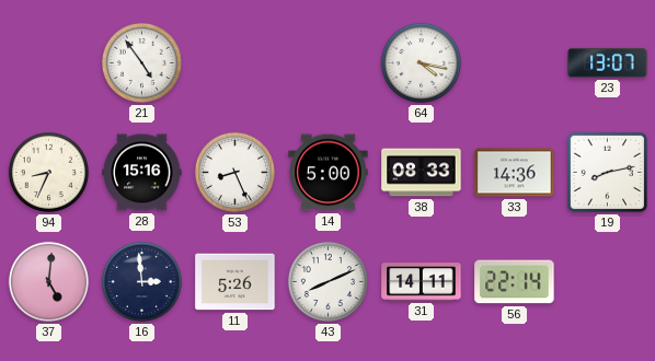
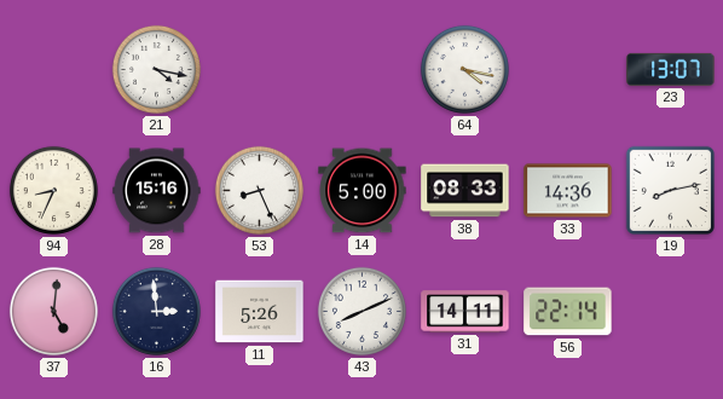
21: 4:54 -> 4:17 (156, 69)
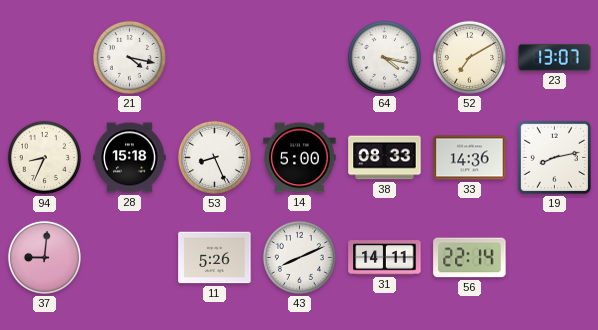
52: none -> 7:10 (469, 57)
28: 15:16 -> 15:18 (130, 158)
37: 5:01 -> 9:01 (44, 257)
16: 2:59 -> none (156, 311)
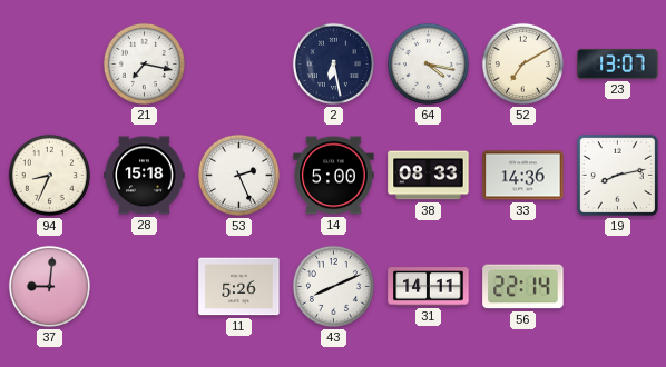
21: 4:17 -> 7:17 (144, 63)
2: none -> 6:28 (333, 63)
53: 8:26 -> 2:26 (238, 175)
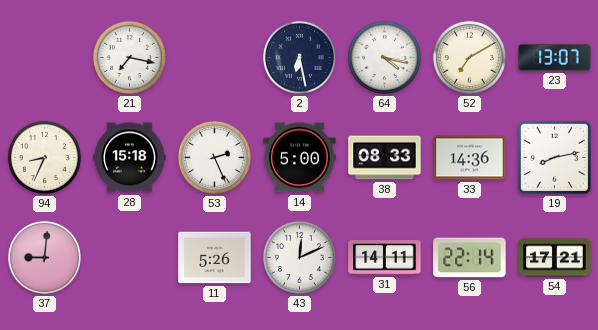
43: 8:11 -> 12:11 (299, 257)
54: none -> 17:21 (555, 258)
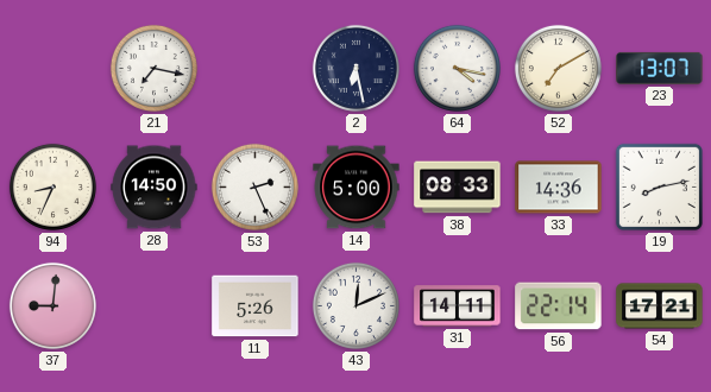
28: 15:18 -> 14:50 (155, 188)
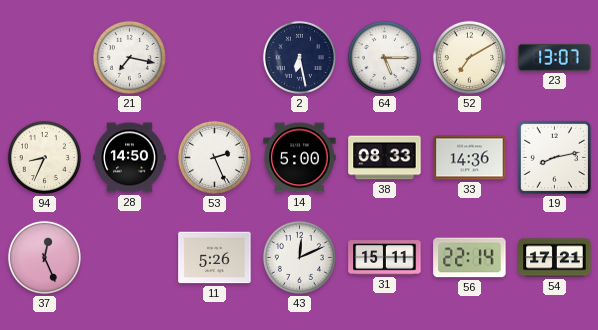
64: 4:17 -> 5:15 (384, 57)
37: 9:01 -> 12:26 (44, 257)
31: 14:11 -> 15:11 (385, 258)
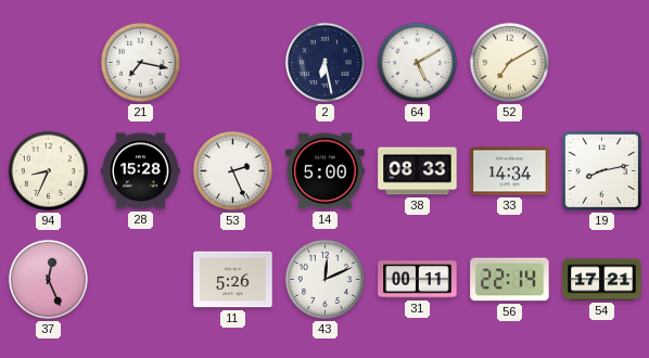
64: 5:15 -> 5:10 (417, 62)
23: 13:07 -> none (555, 57)
28: 14:50 -> 15:28 (141, 171)
33: 14:36 -> 14:34 (510, 171)
31: 15:11 -> 00:11 (418, 280)
